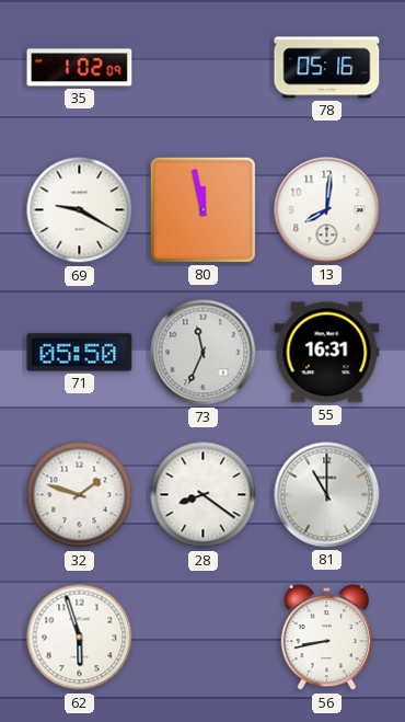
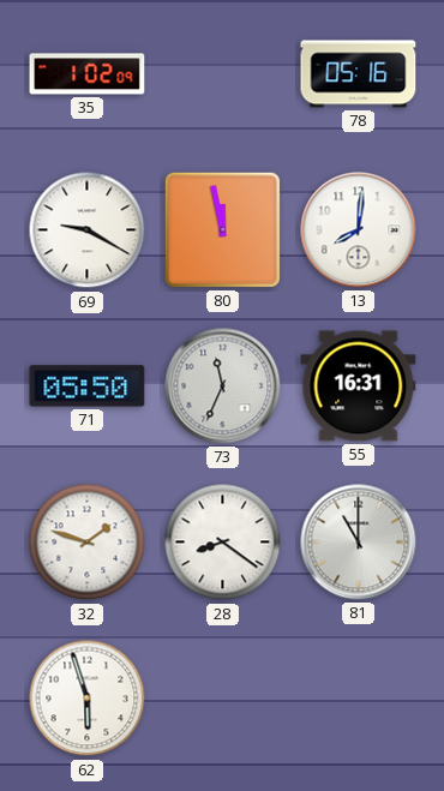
56: 8:43 -> none (327, 638)
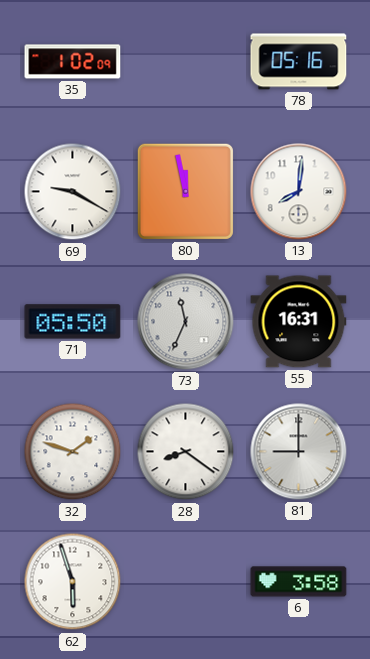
81: 11:00 -> 9:00 (299, 452)
6: none -> 3:58 (299, 582)
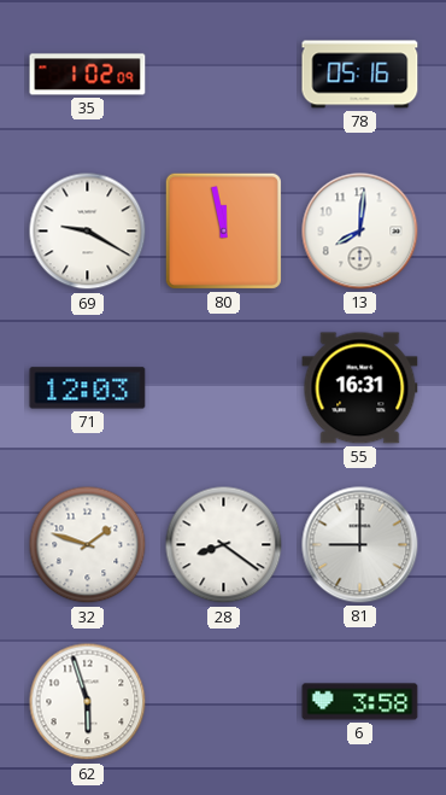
71: 05:50 -> 12:03 (88, 388)
73: 11:34 -> none (186, 322)
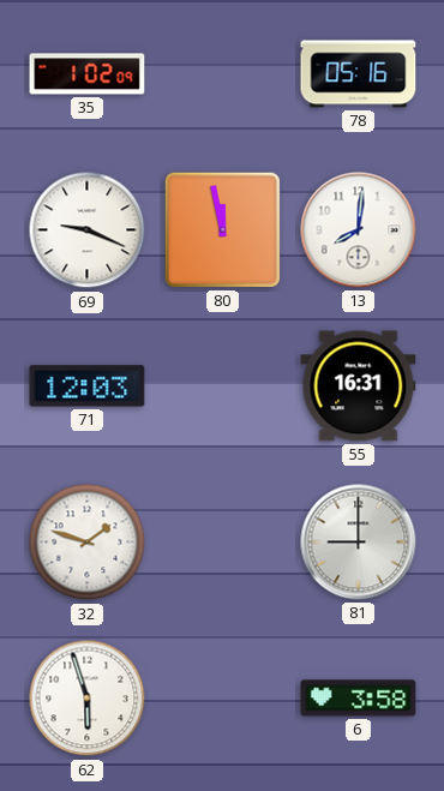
69: 9:20 -> 9:19 (88, 230)
28: 8:21 -> none (224, 545)
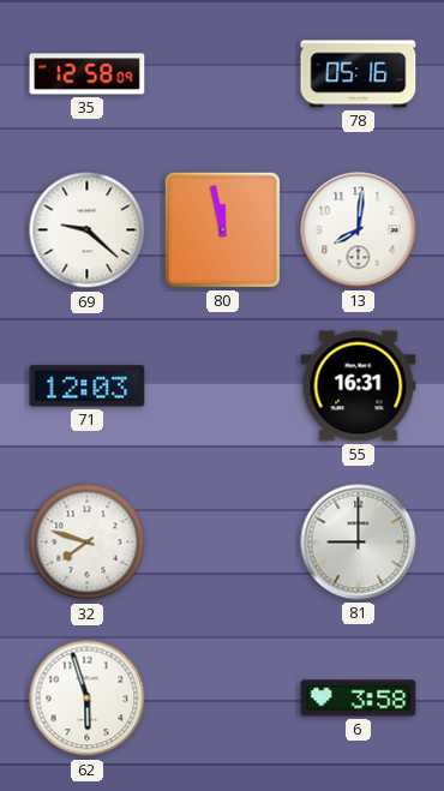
35: 1:02 -> 12:58 (88, 74)
69: 9:19 -> 9:22 (88, 230)
32: 1:48 -> 7:48 (88, 543)
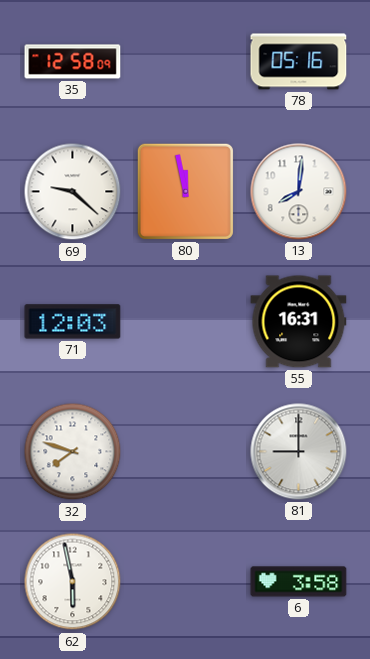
62: 5:57 -> 5:58 (73, 582)
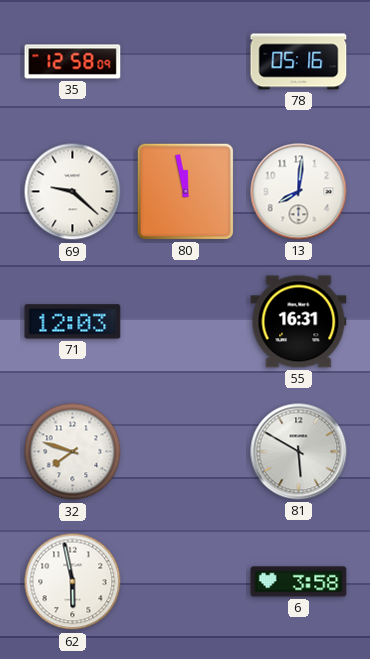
81: 9:00 -> 5:50 (299, 452)
